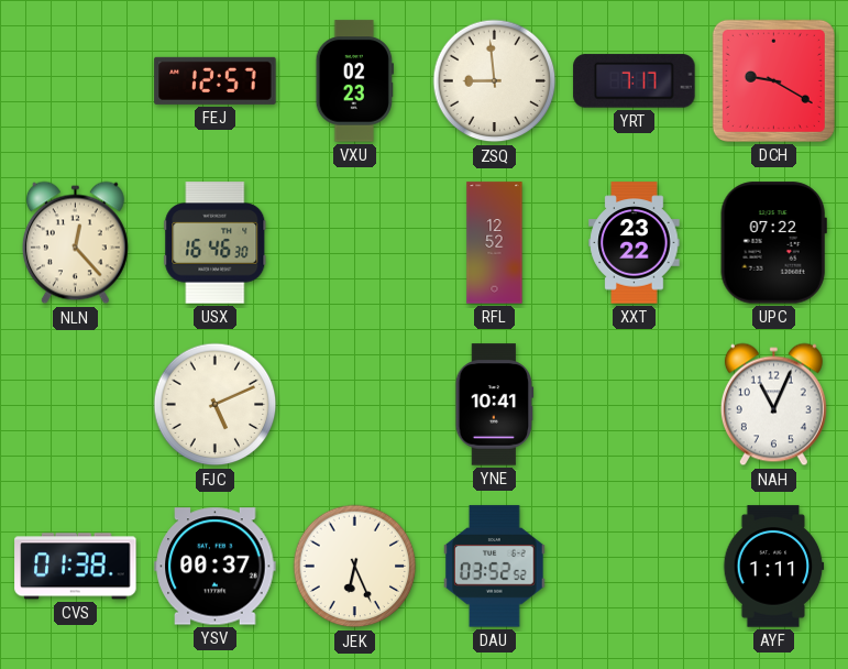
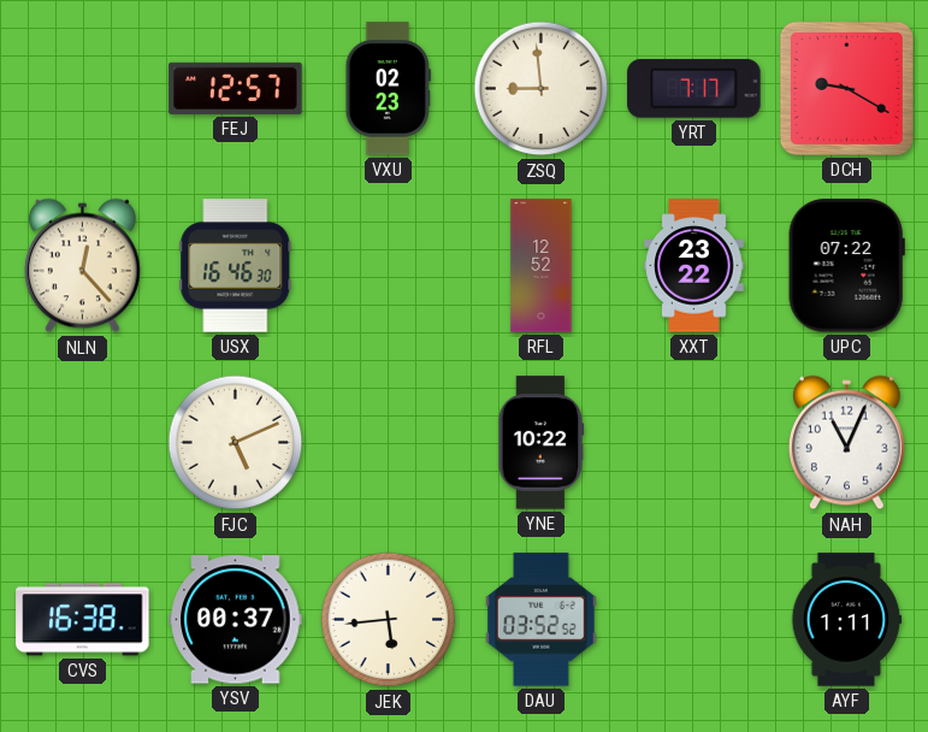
YNE: 10:41 -> 10:22 (542, 443)
CVS: 01:38 -> 16:38 (83, 620)
JEK: 6:26 -> 5:44 (389, 620)
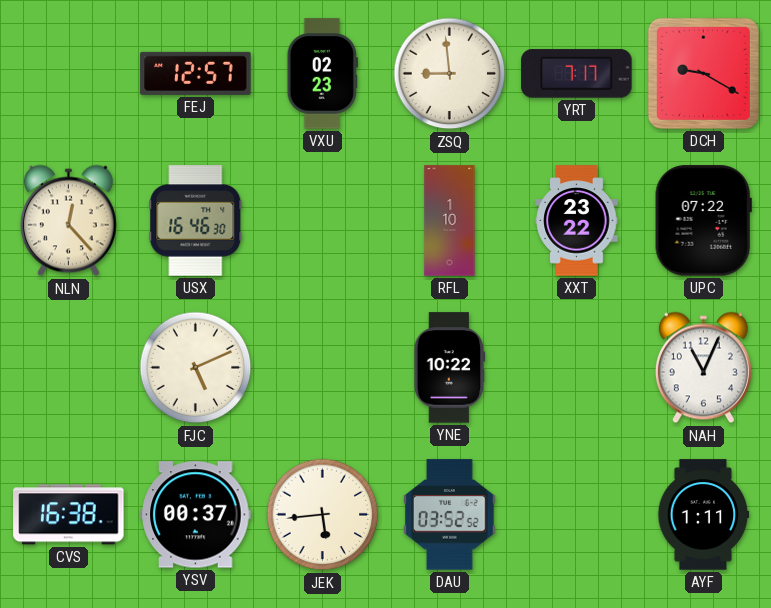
RFL: 12:52 -> 1:10 (450, 221)
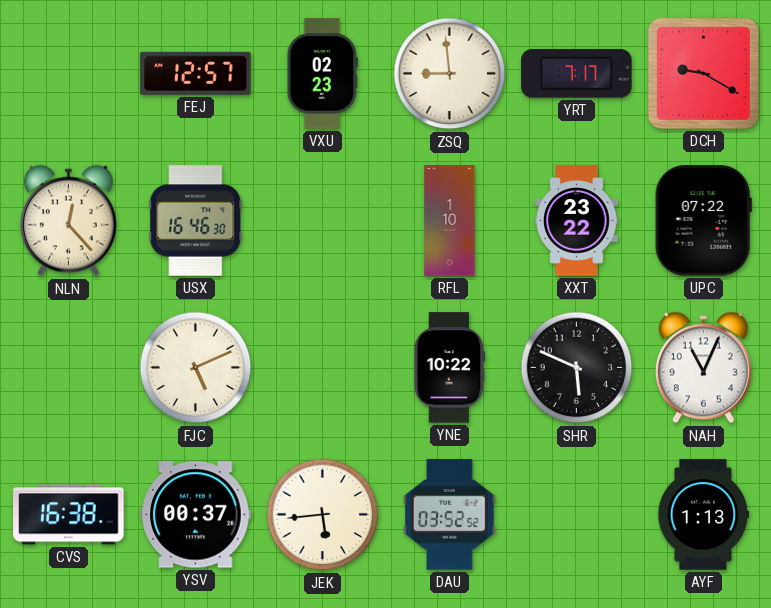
SHR: none -> 5:49 (577, 368)
AYF: 1:11 -> 1:13 (704, 515)
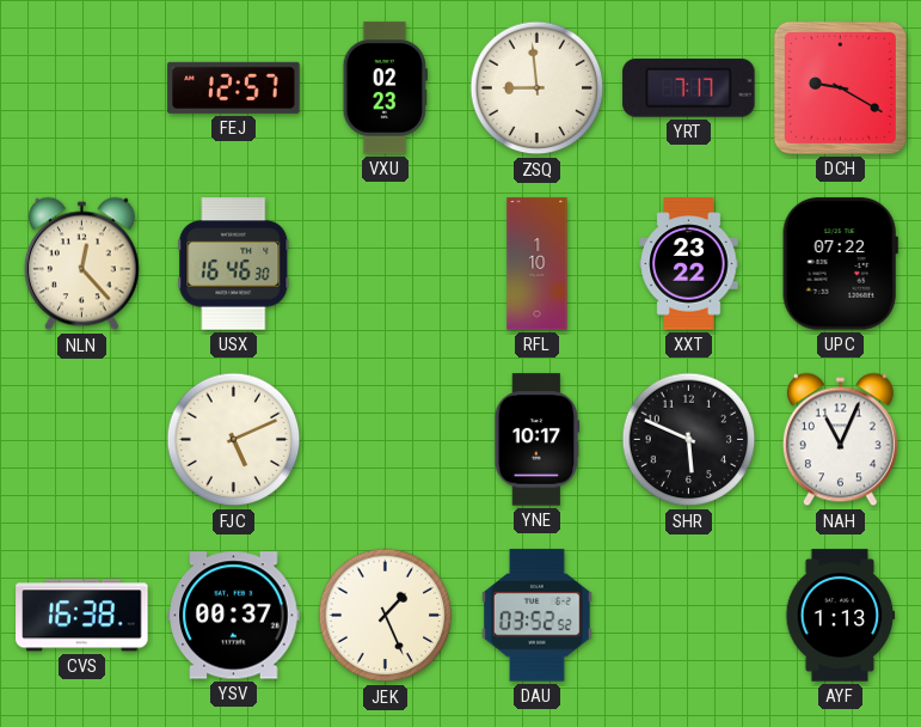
YNE: 10:22 -> 10:17 (538, 440)
JEK: 5:44 -> 1:26 (386, 616)
